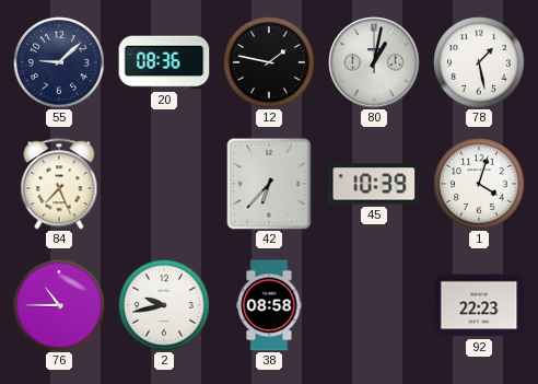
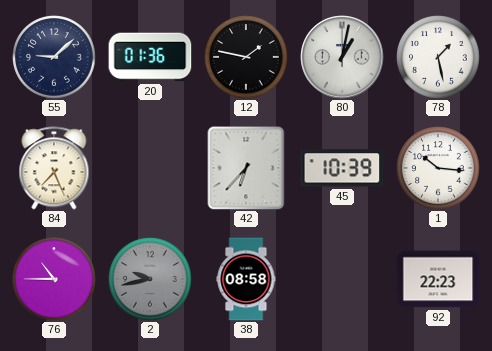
20: 08:36 -> 01:36 (150, 57)
1: 4:03 -> 10:16 (438, 168)
2 dial: white -> grey (150, 279)
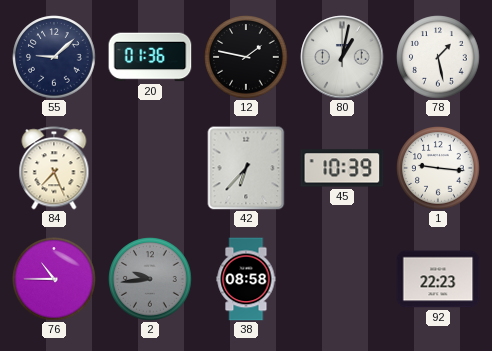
1: 10:16 -> 9:16 (438, 168)
2: 9:43 -> 9:44 (150, 279)
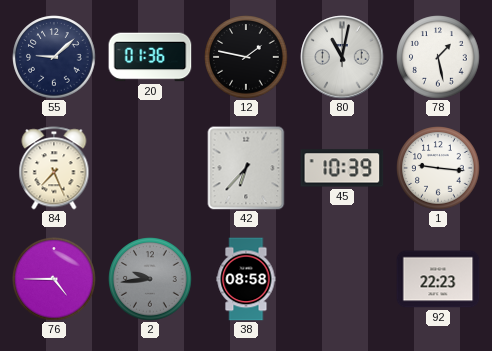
80: 1:02 -> 11:02 (342, 57)
76: 10:45 -> 4:45 (54, 279)
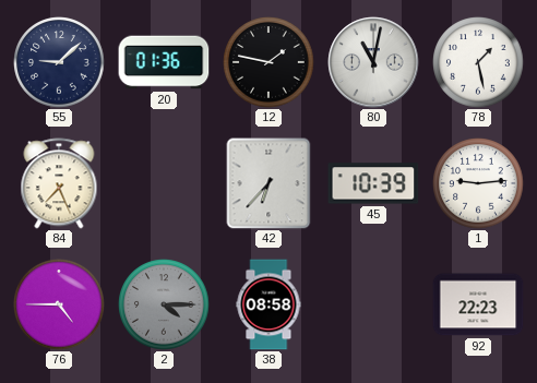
1: 9:16 -> 9:14 (478, 183)
2: 9:44 -> 4:15 (164, 304)
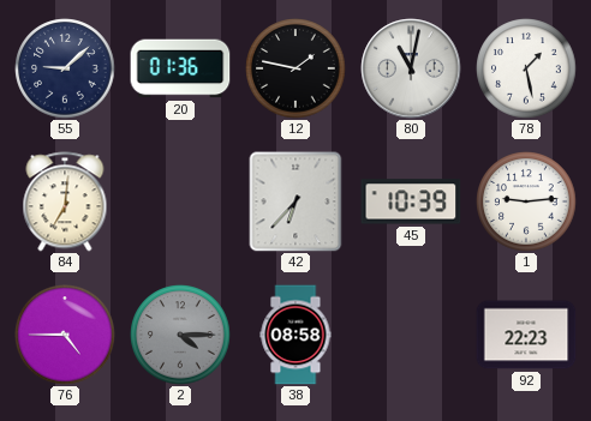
84: 7:26 -> 7:01 (65, 202)
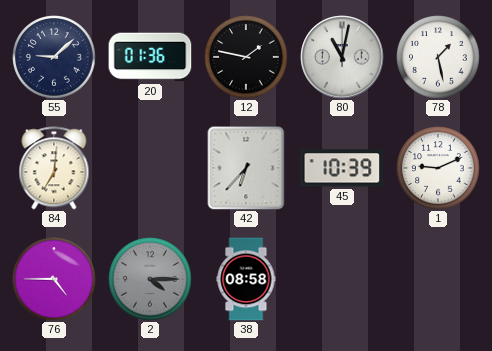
1: 9:14 -> 9:11 (438, 168)
92: 22:23 -> none (526, 335)
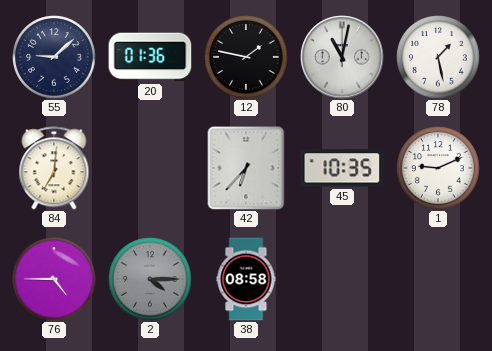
45: 10:39 -> 10:35 (342, 168)
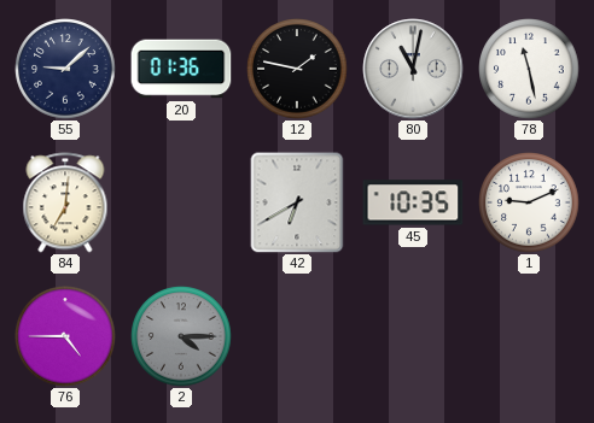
78: 1:28 -> 11:28 (529, 69)
42: 6:37 -> 6:40 (297, 202)
38: 08:58 -> none (246, 279)
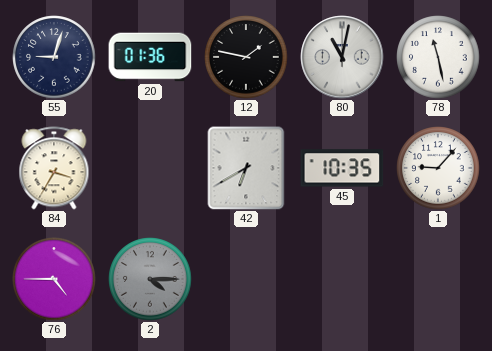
55: 9:08 -> 9:03 (54, 57)
84: 7:01 -> 3:35 (54, 168)
1: 9:11 -> 9:07 (438, 168)
